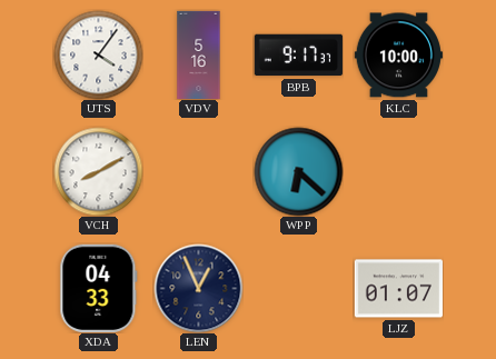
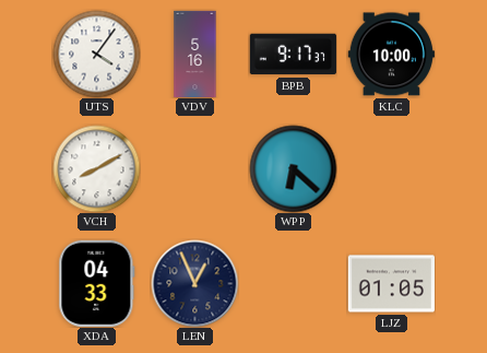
LJZ: 01:07 -> 01:05 (391, 284)
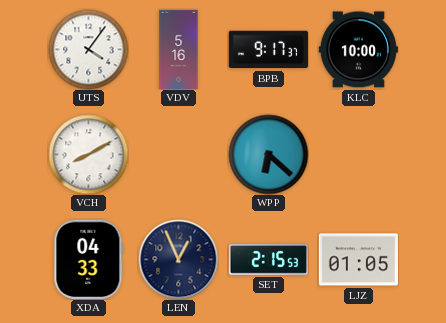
SET: none -> 2:15 (268, 260)
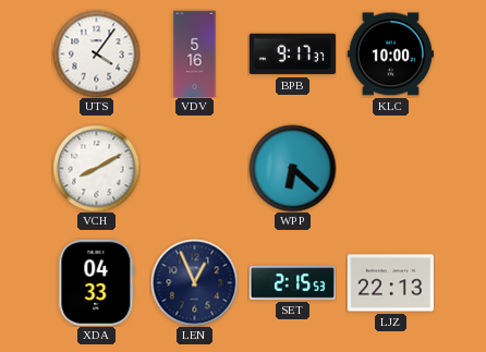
LJZ: 01:05 -> 22:13 (390, 283)
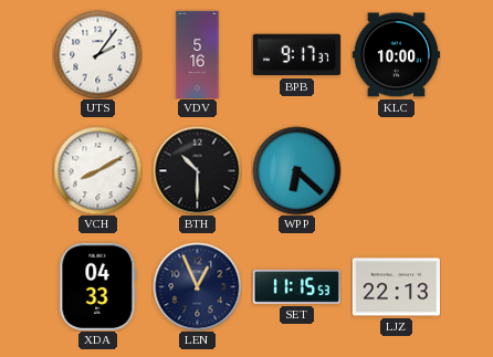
UTS: 4:06 -> 2:06 (97, 54)
BTH: none -> 10:30 (197, 170)
SET: 2:15 -> 11:15 (296, 287)
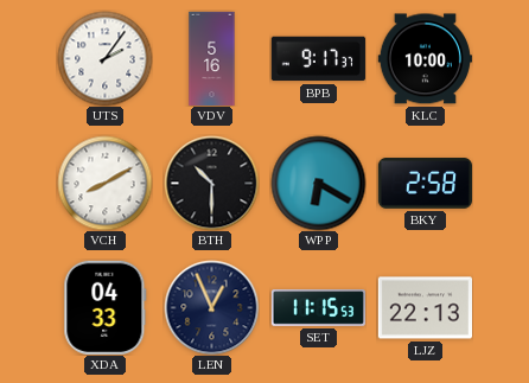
WPP: 6:22 -> 6:20 (318, 183)
BKY: none -> 2:58 (425, 184)
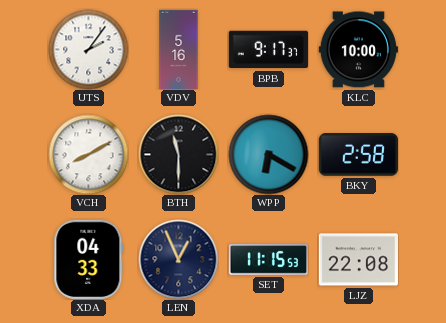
BTH: 10:30 -> 11:30 (178, 154)
LJZ: 22:13 -> 22:08 (358, 260)
